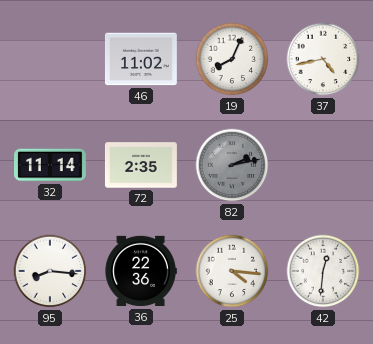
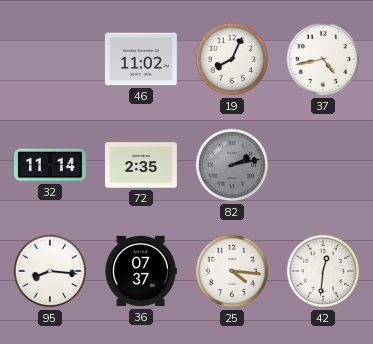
36: 22:36 -> 07:37 (141, 271)
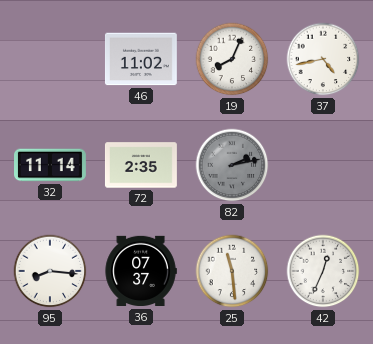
25: 4:16 -> 11:29 (232, 271)
42: 12:31 -> 12:34 (323, 271)
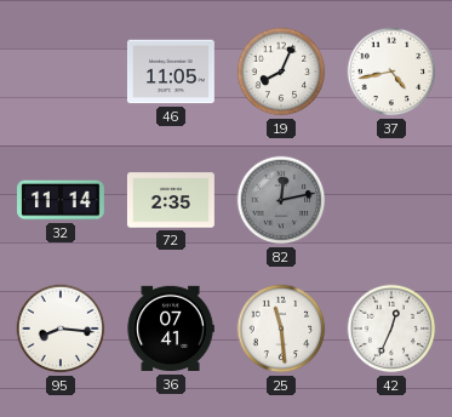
46: 11:02 -> 11:05 (171, 72)
82: 2:13 -> 12:13 (281, 200)
36: 07:37 -> 07:41 (171, 329)
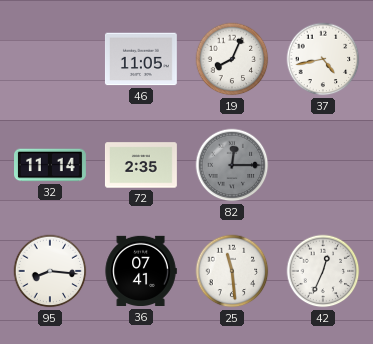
82: 12:13 -> 12:15 (232, 165)
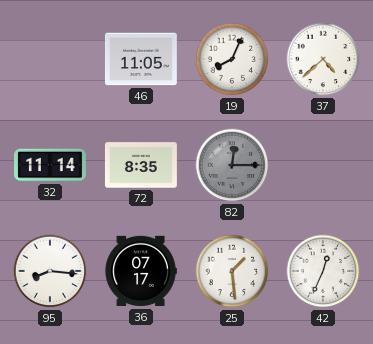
37: 4:43 -> 4:38 (323, 59)
72: 2:35 -> 8:35 (141, 165)
36: 07:41 -> 07:17 (141, 271)
25: 11:29 -> 1:29 (232, 271)
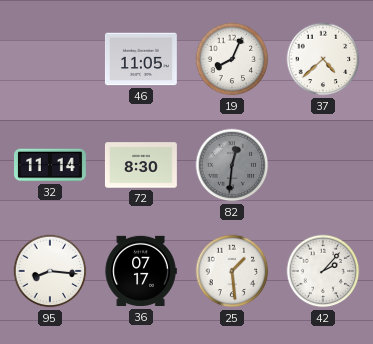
72: 8:35 -> 8:30 (141, 165)
82: 12:15 -> 12:31 (232, 165)
42: 12:34 -> 2:07 (323, 271)
